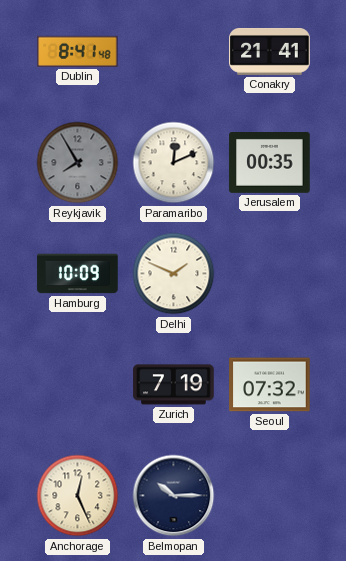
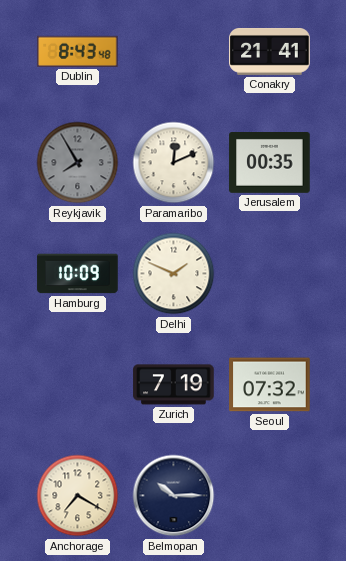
Dublin: 8:41 -> 8:43 (78, 51)
Anchorage: 12:26 -> 7:20 (78, 496)
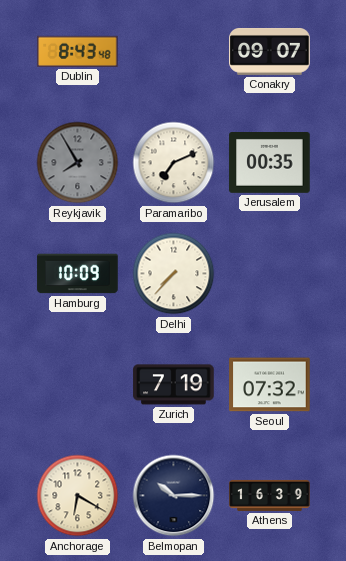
Conakry: 21:41 -> 09:07 (270, 52)
Paramaribo: 12:11 -> 7:11 (174, 163)
Delhi: 1:49 -> 7:37 (174, 274)
Anchorage: 7:20 -> 6:20 (78, 496)
Athens: none -> 16:39 (270, 495)
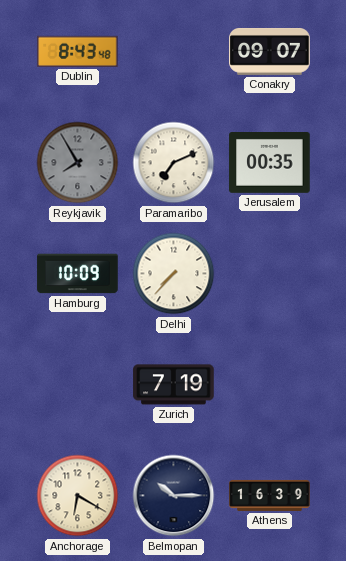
Seoul: 07:32 -> none (270, 385)
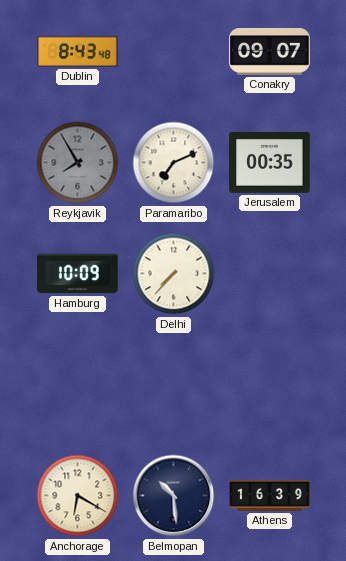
Zurich: 7:19 -> none (174, 385)
Belmopan: 10:15 -> 10:29 (174, 496)
